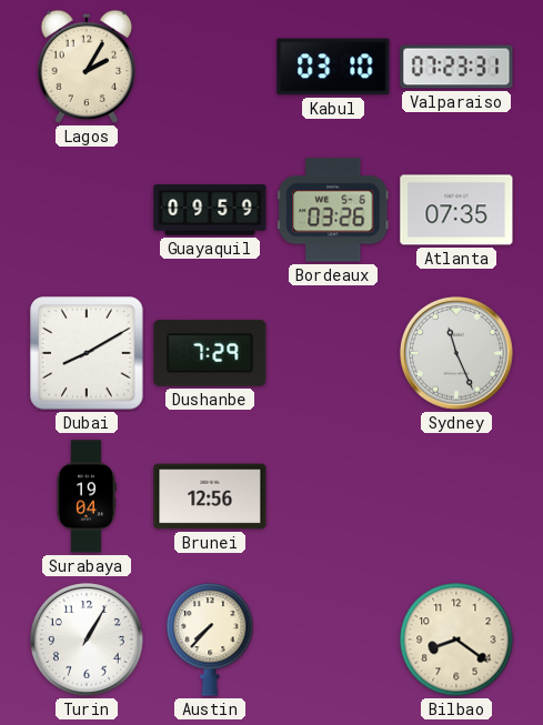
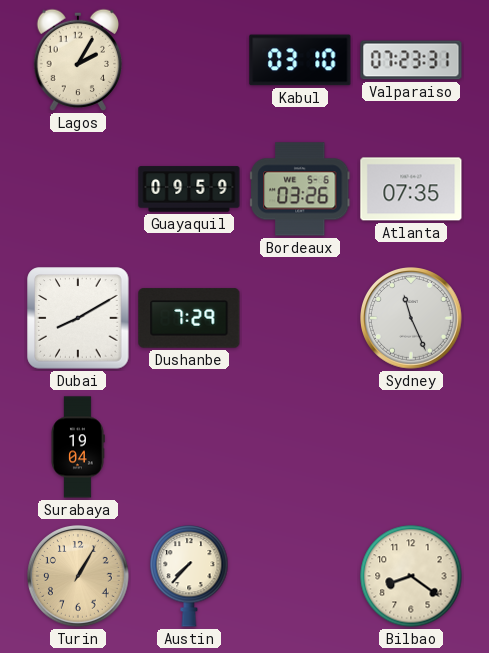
Brunei: 12:56 -> none (210, 496)
Turin dial: white -> champagne (79, 577)
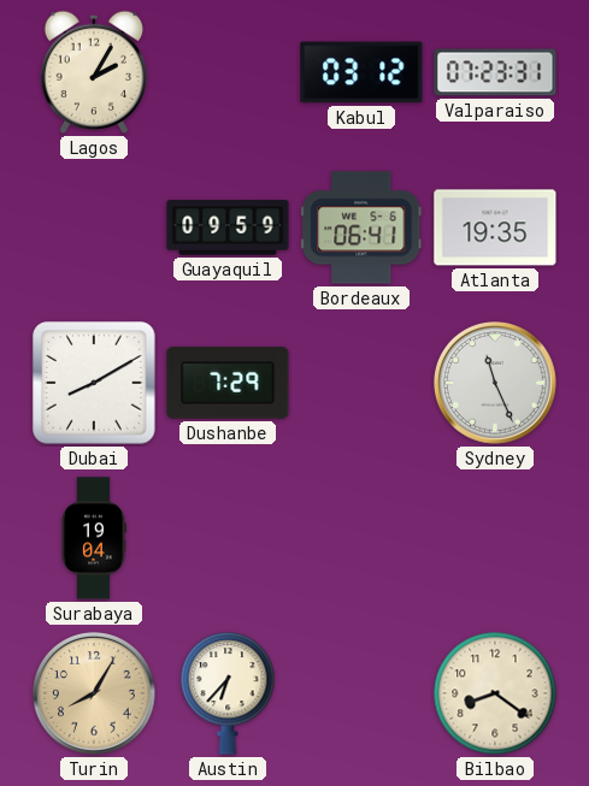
Kabul: 03:10 -> 03:12 (361, 72)
Bordeaux: 03:26 -> 06:41 (361, 227)
Atlanta: 07:35 -> 19:35 (495, 227)
Turin: 1:05 -> 8:05 (95, 695)
Austin: 7:37 -> 6:37 (228, 693)
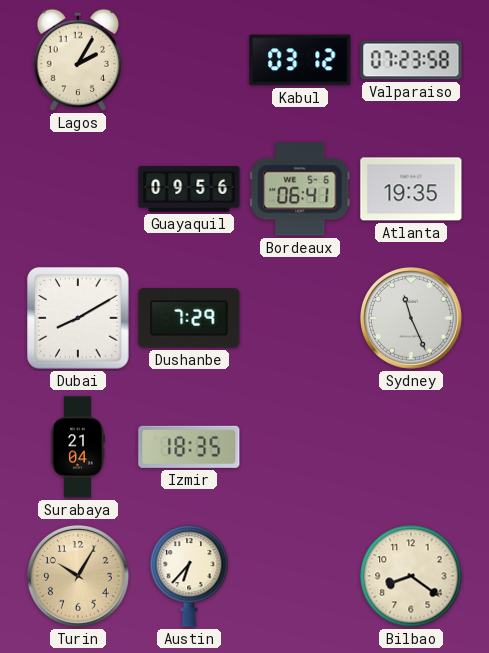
Valparaiso: 07:23:31 -> 07:23:58 (411, 60)
Guayaquil: 09:59 -> 09:56 (189, 189)
Surabaya: 19:04 -> 21:04 (78, 447)
Izmir: none -> 18:35 (189, 447)
Turin: 8:05 -> 10:05 (79, 577)
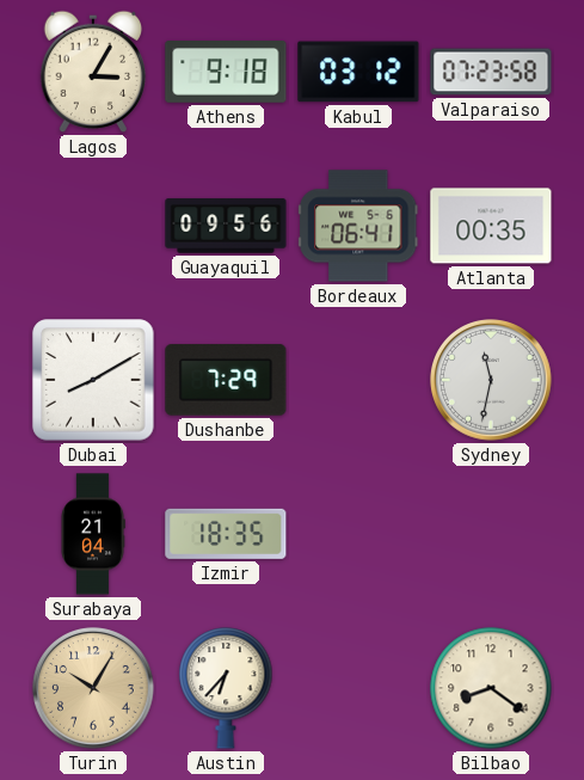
Lagos: 2:05 -> 3:05 (93, 72)
Athens: none -> 9:18 (226, 73)
Atlanta: 19:35 -> 00:35 (491, 226)
Sydney: 11:26 -> 11:32 (492, 381)
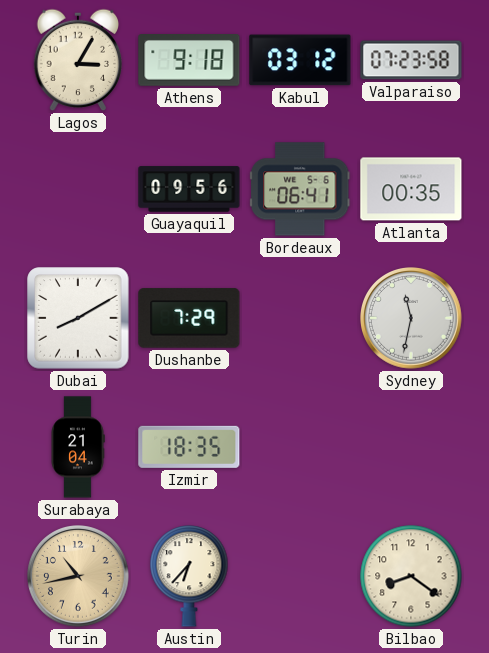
Turin: 10:05 -> 10:43 (79, 577)
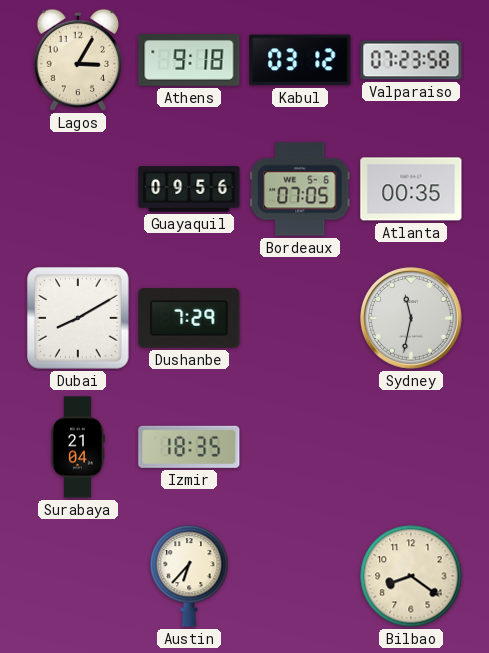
Bordeaux: 06:41 -> 07:05 (300, 189)
Turin: 10:43 -> none (79, 577)
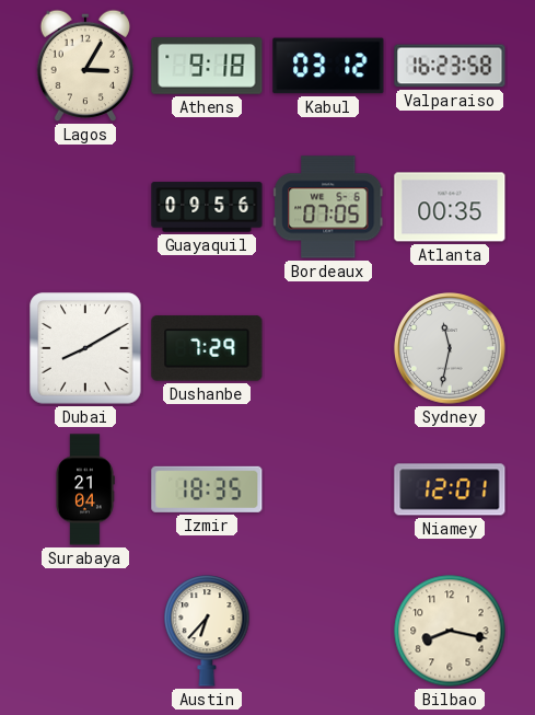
Valparaiso: 07:23 -> 16:23 (450, 66)
Niamey: none -> 12:01 (450, 489)
Bilbao: 8:21 -> 8:17 (450, 631)
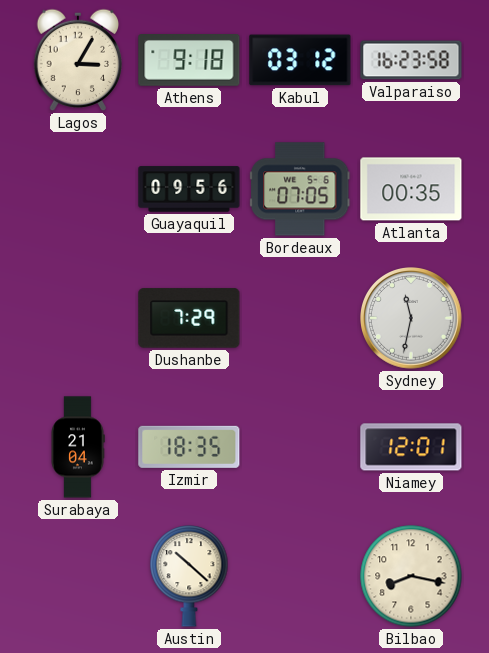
Dubai: 8:10 -> none (85, 348)
Austin: 6:37 -> 10:22 (189, 576)
